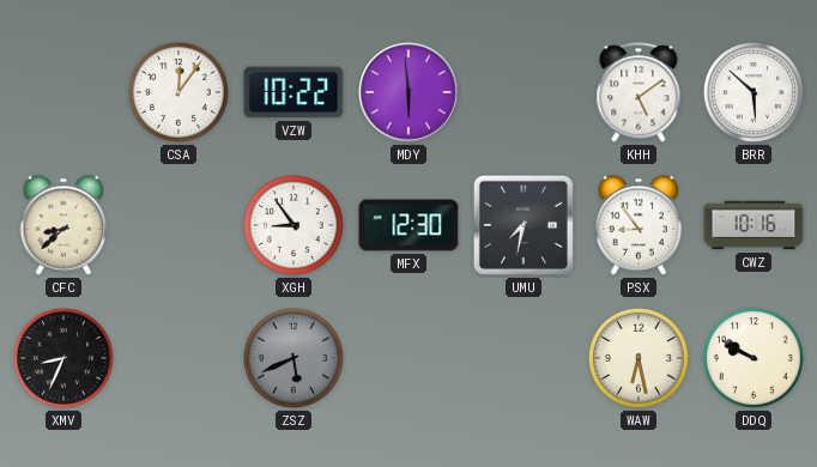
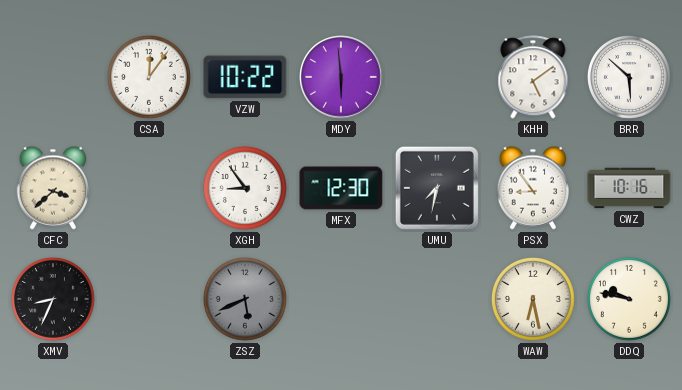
CFC: 8:38 -> 3:38 (52, 188)
DDQ: 9:50 -> 9:47 (629, 299)
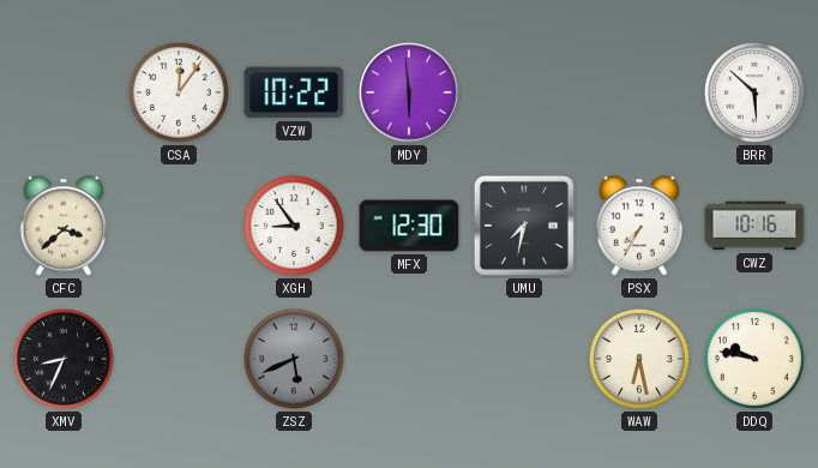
KHH: 5:09 -> none (533, 77)
PSX: 8:54 -> 7:35 (638, 226)
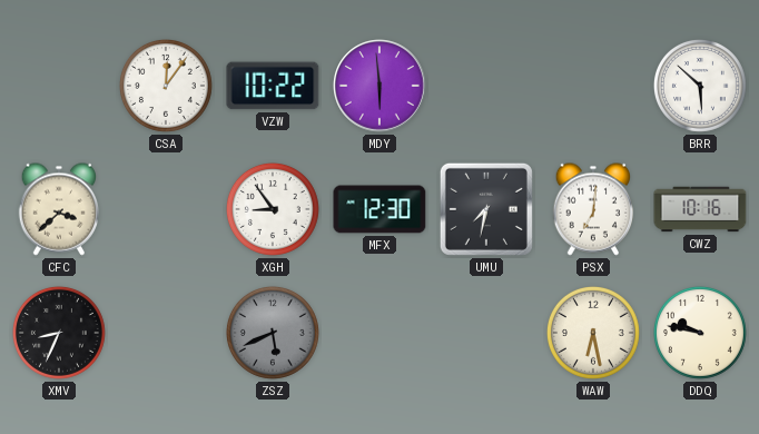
PSX: 7:35 -> 7:01 (592, 209)
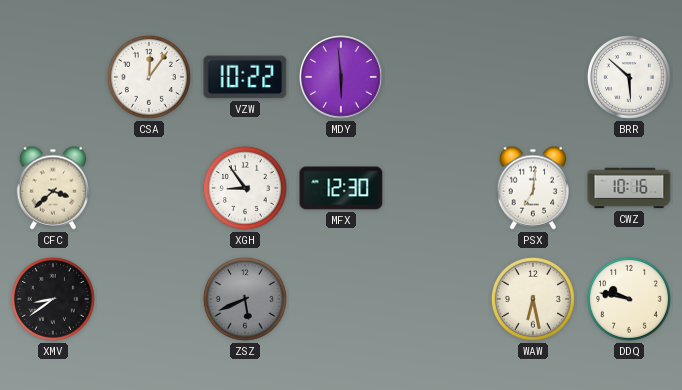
UMU: 7:32 -> none (486, 209)
XMV: 8:34 -> 8:39 (53, 299)
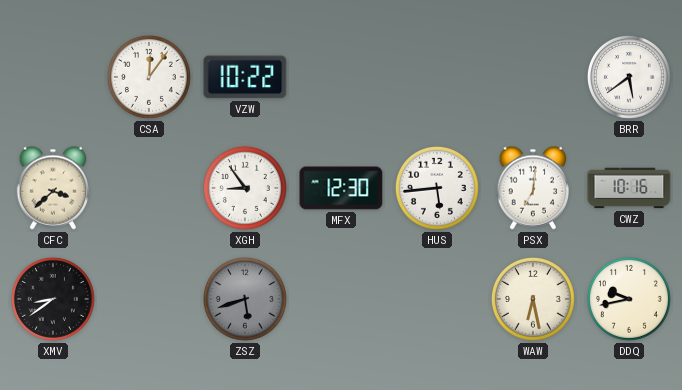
MDY: 5:59 -> none (341, 77)
BRR: 5:52 -> 5:39 (629, 77)
HUS: none -> 5:44 (437, 188)
ZSZ: 5:41 -> 5:42 (245, 299)
DDQ: 9:47 -> 9:43 (629, 299)
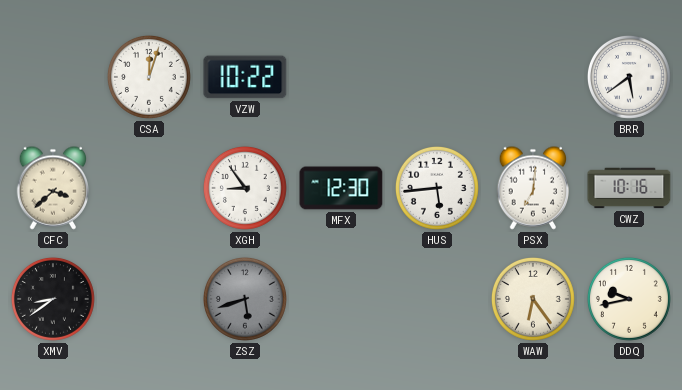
CSA: 12:06 -> 12:03 (149, 77)
WAW: 6:28 -> 6:24 (533, 299)
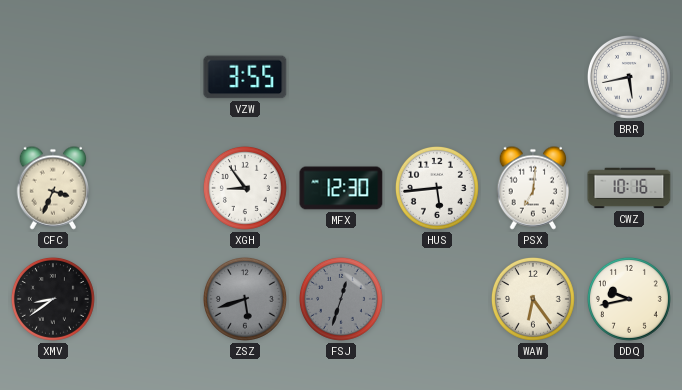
CSA: 12:03 -> none (149, 77)
VZW: 10:22 -> 3:55 (245, 77)
BRR: 5:39 -> 5:43 (629, 77)
CFC: 3:38 -> 3:34 (52, 188)
FSJ: none -> 12:33 (341, 299)
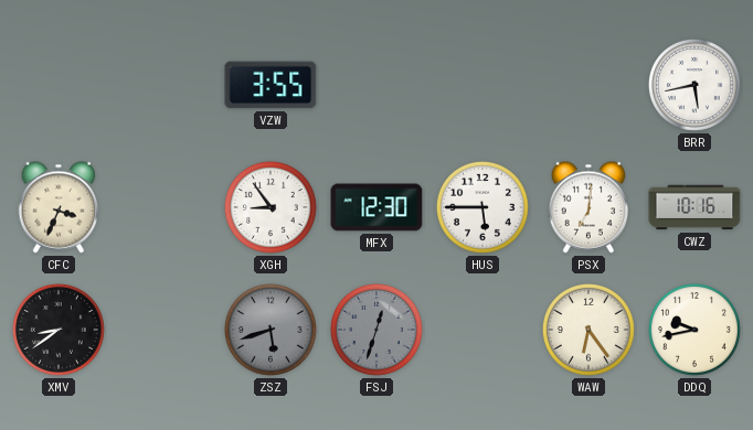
HUS: 5:44 -> 5:45 (482, 207)
